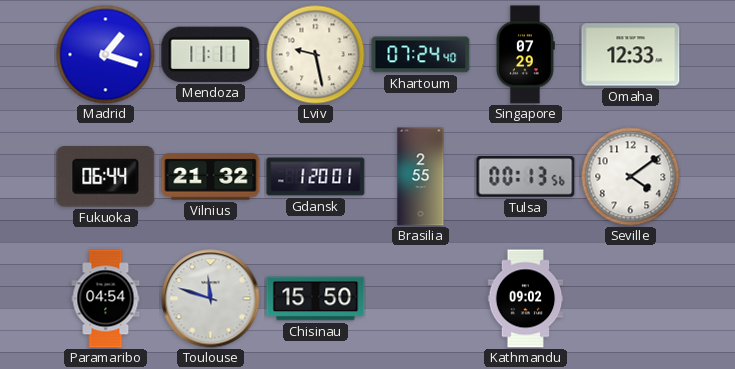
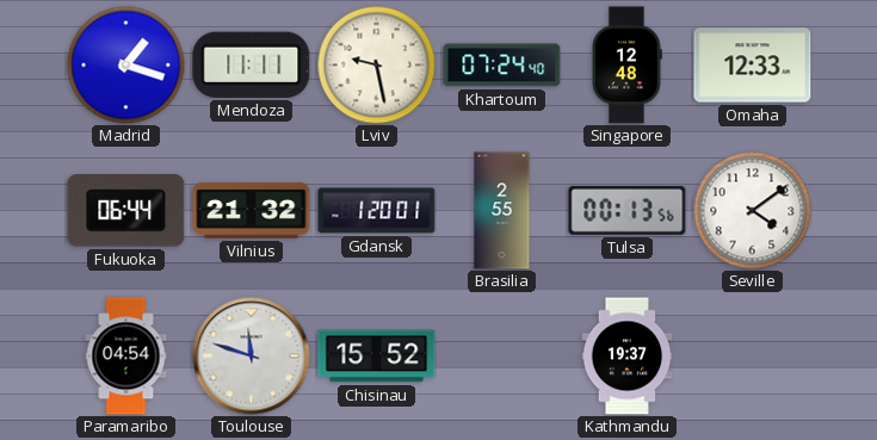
Singapore: 07:29 -> 12:48 (626, 66)
Chisinau: 15:50 -> 15:52 (377, 357)
Kathmandu: 09:02 -> 19:37 (628, 357)
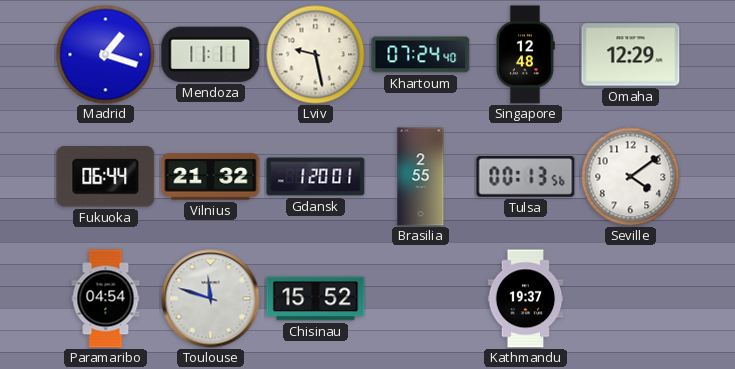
Omaha: 12:33 -> 12:29 (631, 55)
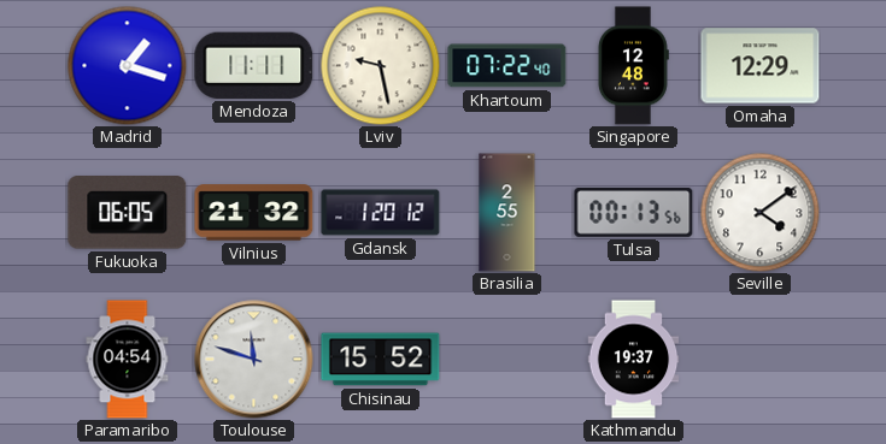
Khartoum: 07:24 -> 07:22 (507, 66)
Fukuoka: 06:44 -> 06:05 (128, 213)
Gdansk: 1:20:01 -> 1:20:12 (381, 213)
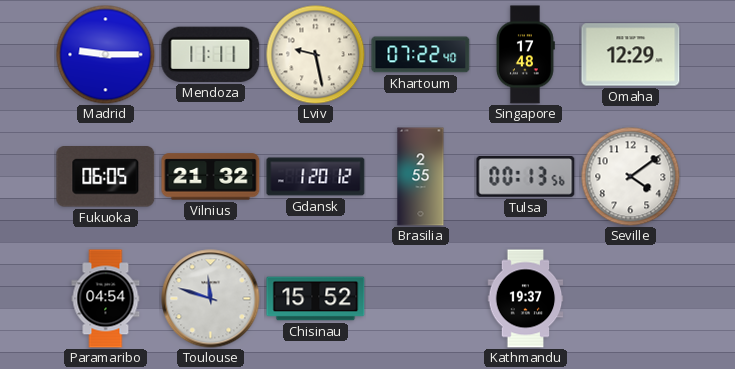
Madrid: 1:18 -> 9:15 (106, 55)
Singapore: 12:48 -> 17:48 (525, 55)
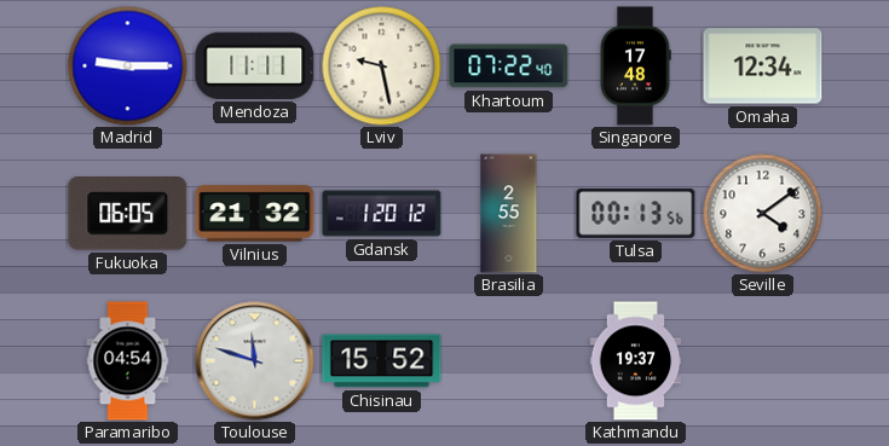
Omaha: 12:29 -> 12:34 (763, 66)
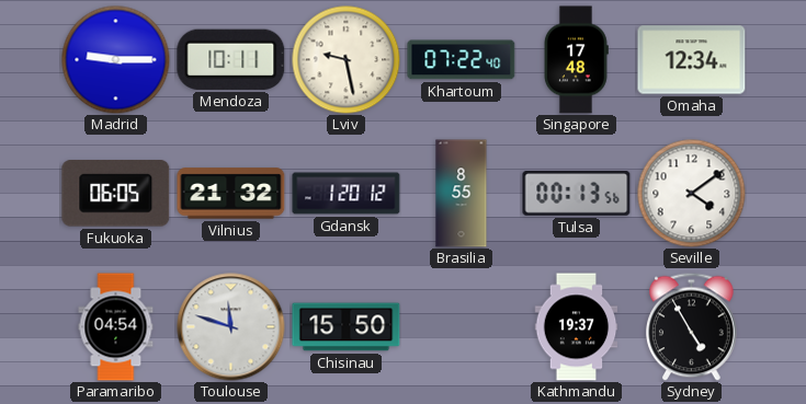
Mendoza: 11:11 -> 10:11 (231, 59)
Brasilia: 2:55 -> 8:55 (462, 194)
Chisinau: 15:52 -> 15:50 (347, 327)
Sydney: none -> 4:55 (692, 326)
